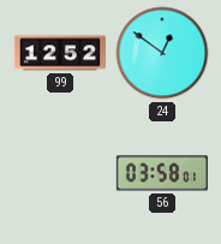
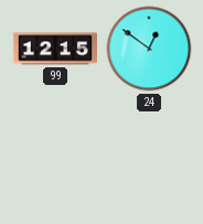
99: 12:52 -> 12:15 (55, 49)
56: 03:58 -> none (162, 173)
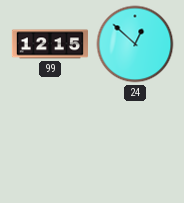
24: 12:51 -> 12:52 (135, 44)
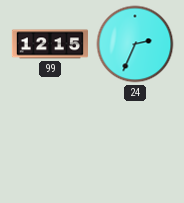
24: 12:52 -> 2:34 (135, 44)
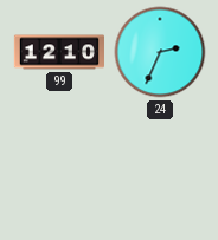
99: 12:15 -> 12:10 (59, 52)
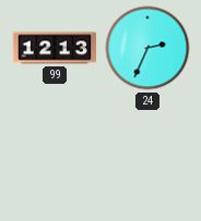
99: 12:10 -> 12:13 (55, 48)
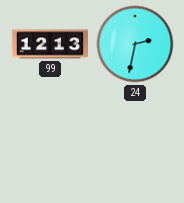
24: 2:34 -> 2:32 (135, 44)
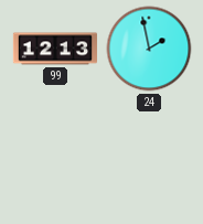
24: 2:32 -> 1:58 (149, 49)
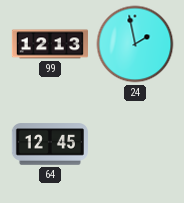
64: none -> 12:45 (50, 144)
